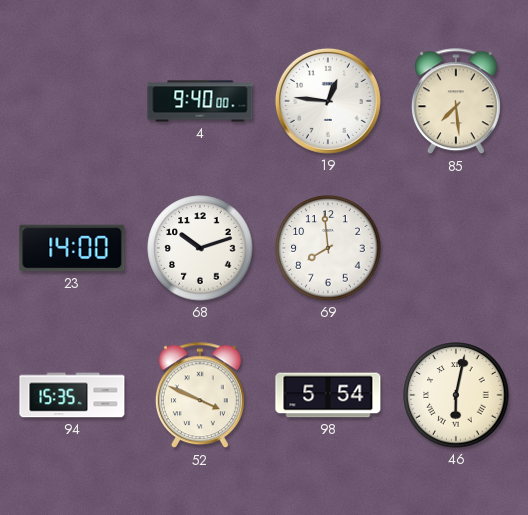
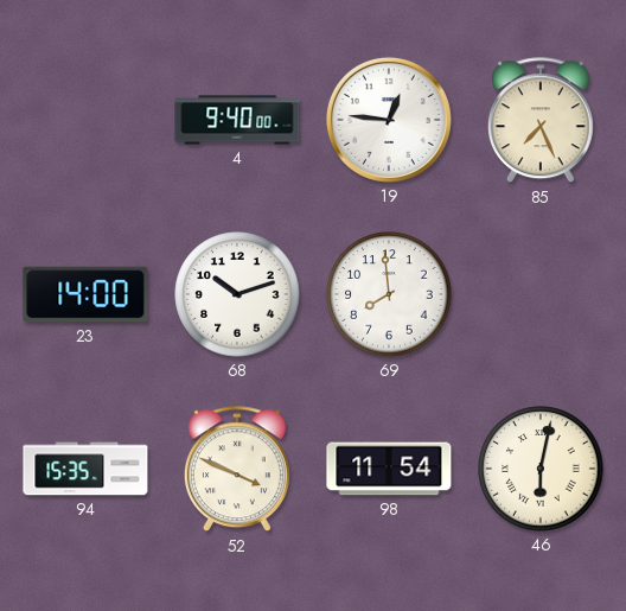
85: 7:29 -> 7:26 (541, 121)
98: 5:54 -> 11:54 (389, 469)
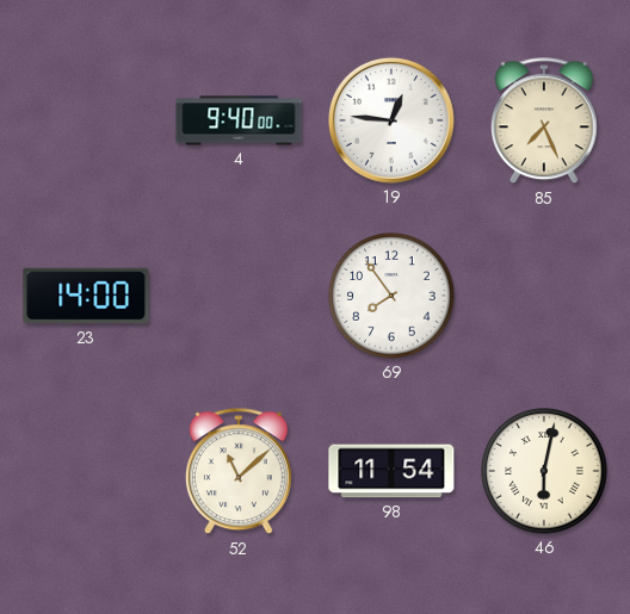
68: 10:12 -> none (237, 294)
69: 7:59 -> 7:54 (391, 296)
94: 15:35 -> none (85, 469)
52: 3:49 -> 11:08 (239, 472)
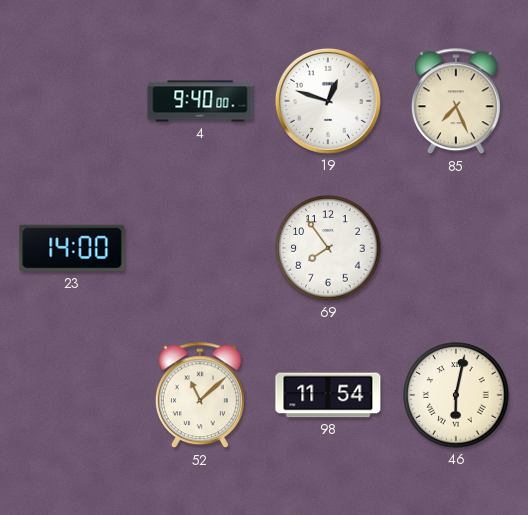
19: 12:46 -> 12:48 (328, 101)
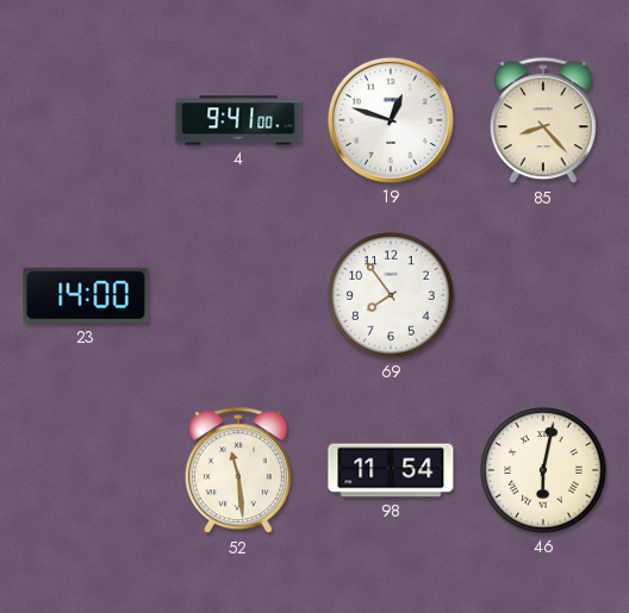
4: 9:40 -> 9:41 (238, 120)
85: 7:26 -> 8:23 (543, 121)
52: 11:08 -> 11:29 (238, 471)
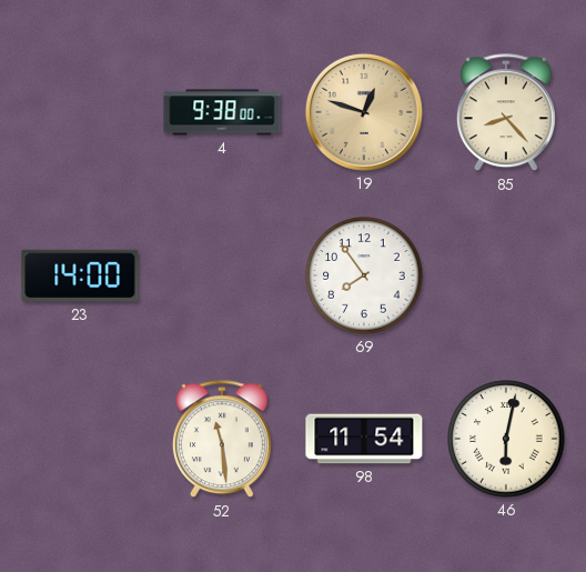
4: 9:41 -> 9:38 (222, 112)
19 dial: white -> champagne (364, 112)
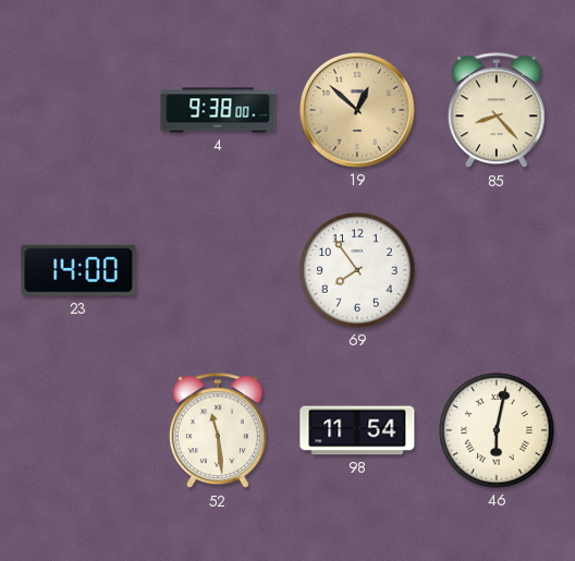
19: 12:48 -> 12:52 (357, 110)
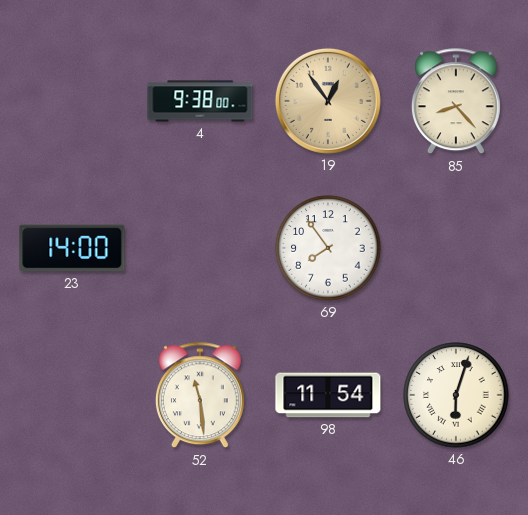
19: 12:52 -> 12:54 (328, 101)
46: 6:02 -> 6:03 (456, 395)
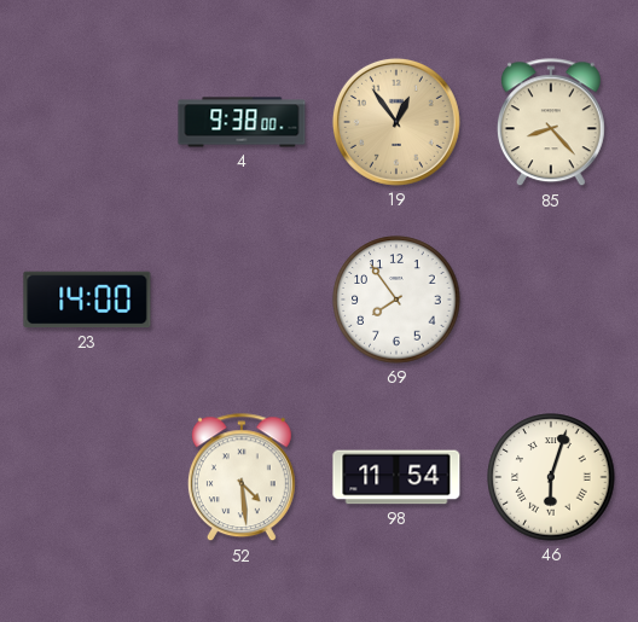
52: 11:29 -> 4:29 (242, 478)
